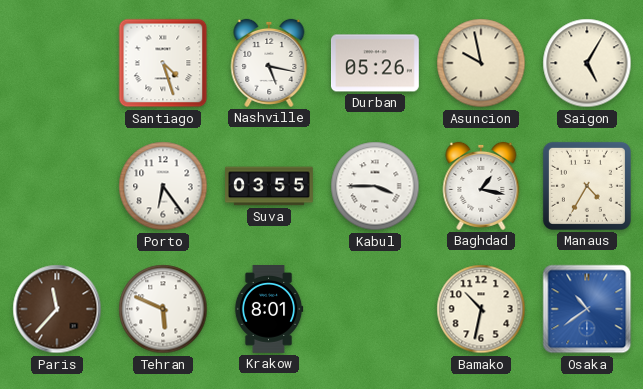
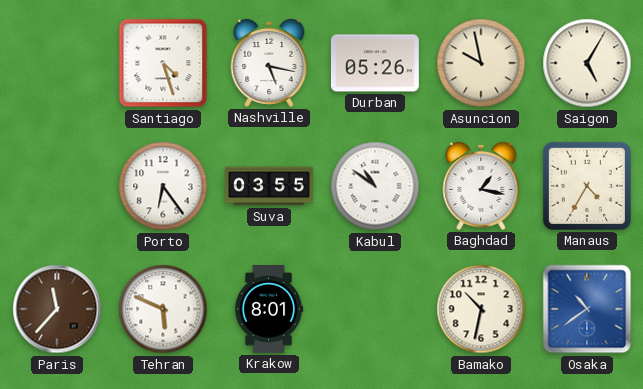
Kabul: 3:45 -> 10:51 (375, 186)
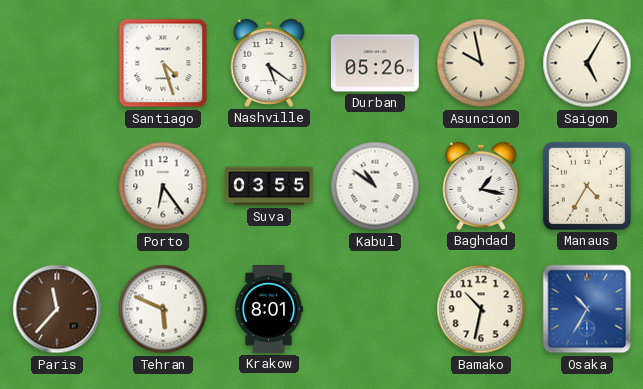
Nashville: 5:17 -> 5:21 (269, 63)
Osaka: 10:39 -> 10:35 (587, 309)
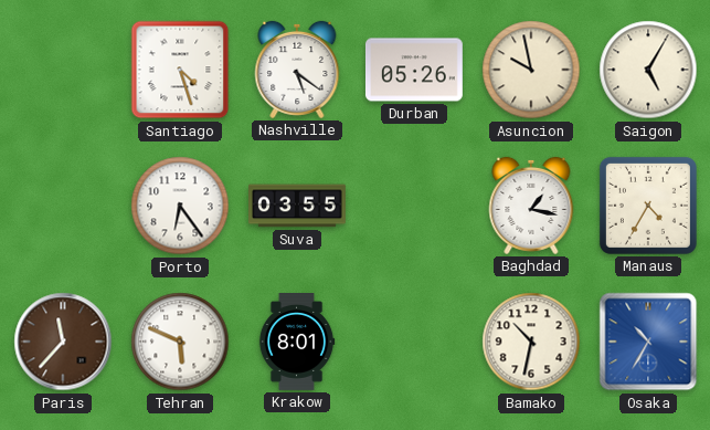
Kabul: 10:51 -> none (375, 186)
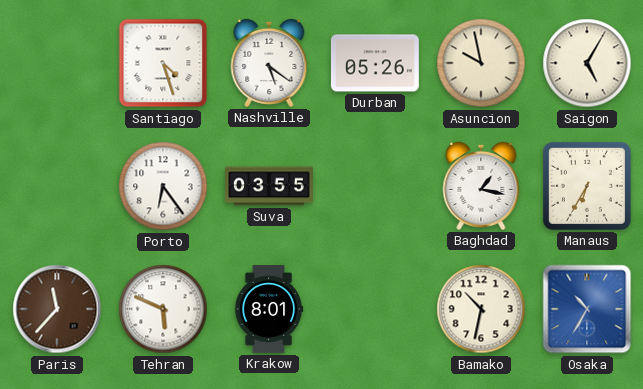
Manaus: 4:35 -> 6:35 (587, 186)
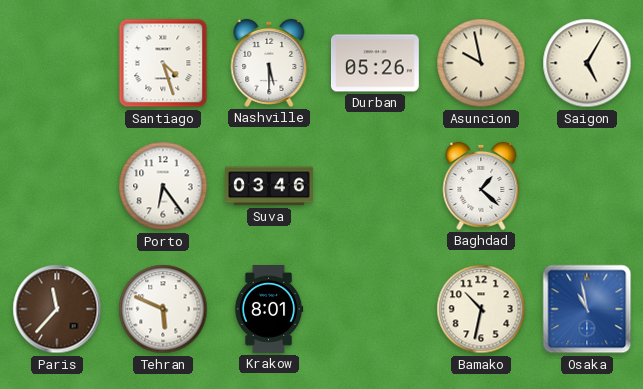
Nashville: 5:21 -> 5:30 (269, 63)
Suva: 03:55 -> 03:46 (270, 186)
Baghdad: 1:17 -> 1:22 (481, 186)
Manaus: 6:35 -> none (587, 186)
Osaka: 10:35 -> 10:58 (587, 309)
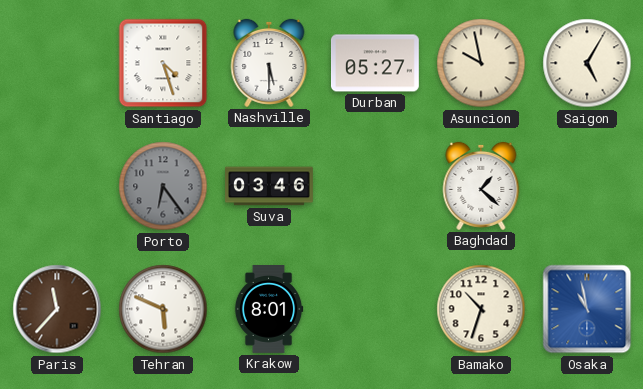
Durban: 05:26 -> 05:27 (375, 63)
Porto dial: white -> grey (163, 186)
Bamako: 10:32 -> 10:33 (481, 309)
